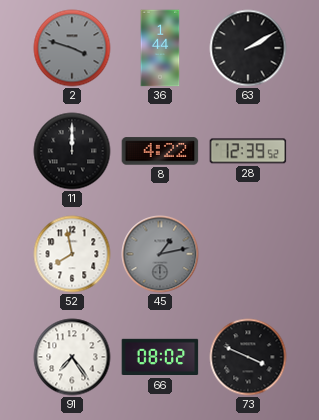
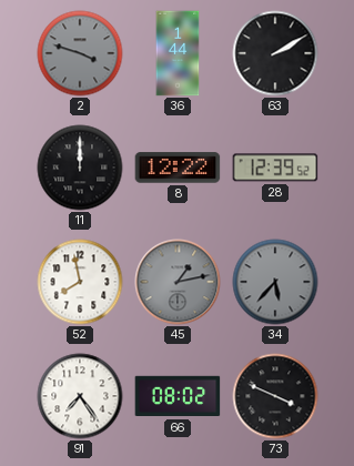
8: 4:22 -> 12:22 (178, 168)
34: none -> 5:37 (275, 282)
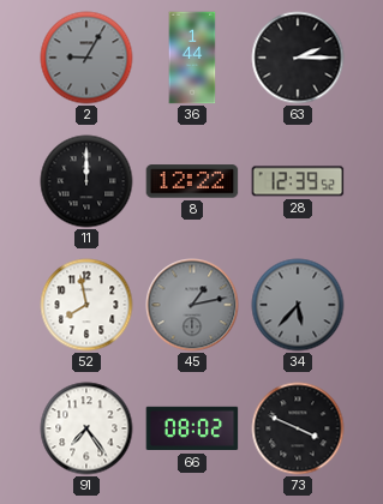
2: 3:48 -> 9:05 (86, 58)
63: 2:10 -> 2:15 (298, 58)
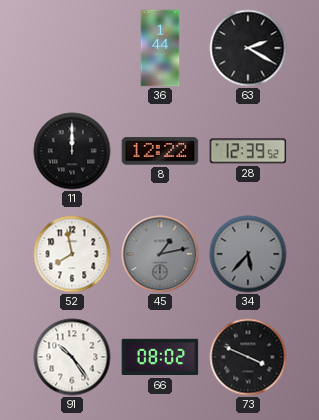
2: 9:05 -> none (86, 58)
63: 2:15 -> 2:20 (248, 48)
91: 7:24 -> 10:24 (72, 357)
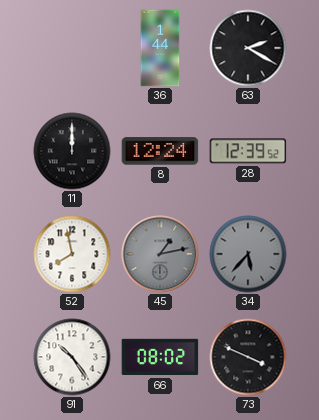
8: 12:22 -> 12:24 (160, 151)
